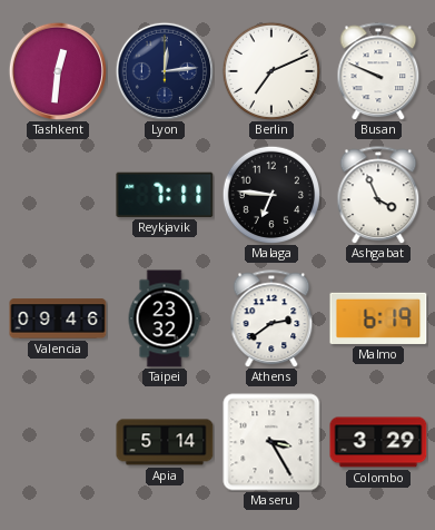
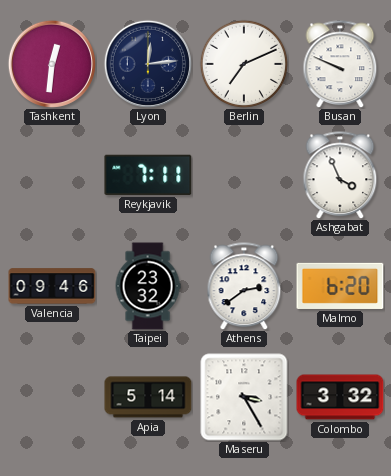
Malaga: 6:46 -> none (270, 194)
Malmo: 6:19 -> 6:20 (340, 286)
Colombo: 3:29 -> 3:32 (340, 397)
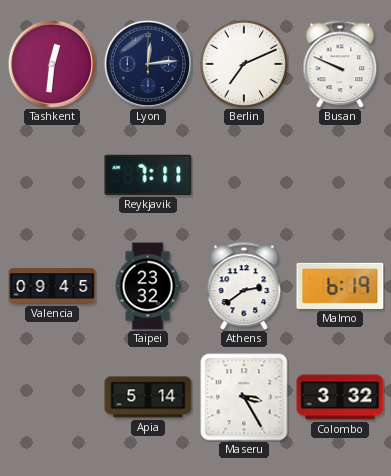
Ashgabat: 3:56 -> none (340, 175)
Valencia: 09:46 -> 09:45 (52, 286)
Malmo: 6:20 -> 6:19 (340, 286)
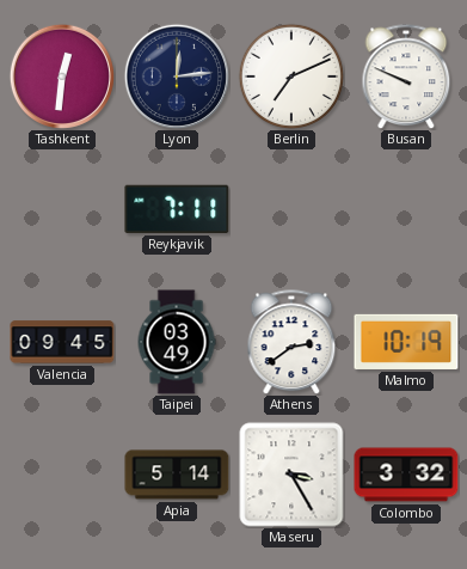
Taipei: 23:32 -> 03:49 (177, 342)
Malmo: 6:19 -> 10:19 (406, 342)
